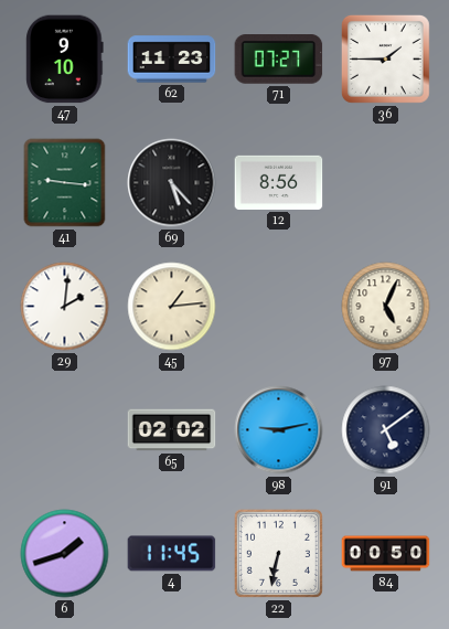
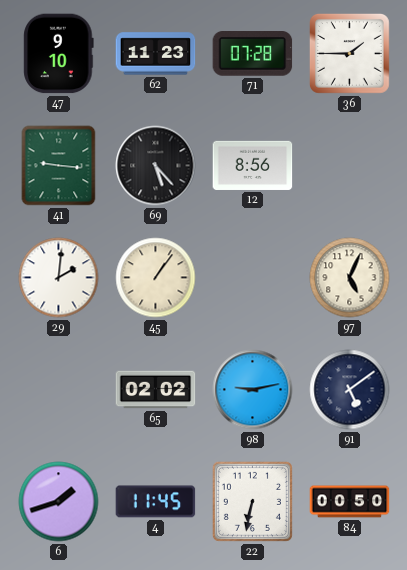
71: 07:27 -> 07:28 (253, 54)
45: 1:14 -> 1:06 (156, 278)
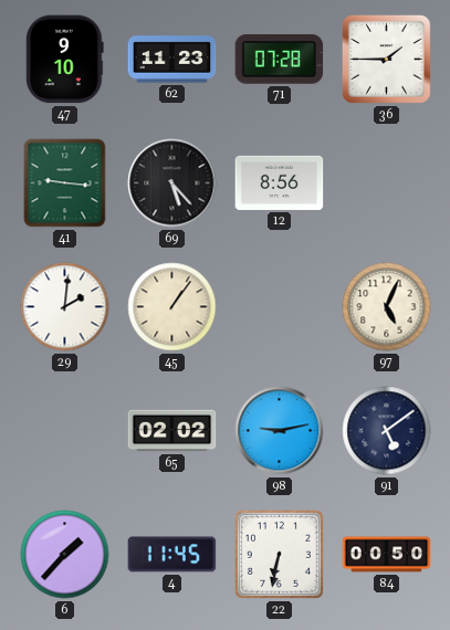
6: 1:42 -> 1:37 (65, 555)
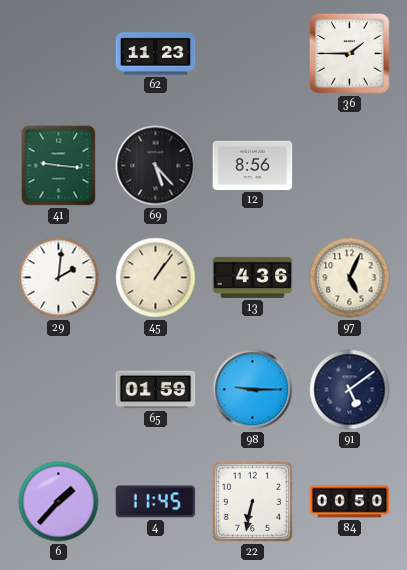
47: 9:10 -> none (65, 60)
71: 07:28 -> none (280, 60)
13: none -> 4:36 (253, 277)
65: 02:02 -> 01:59 (156, 390)
98: 9:13 -> 9:15 (253, 390)
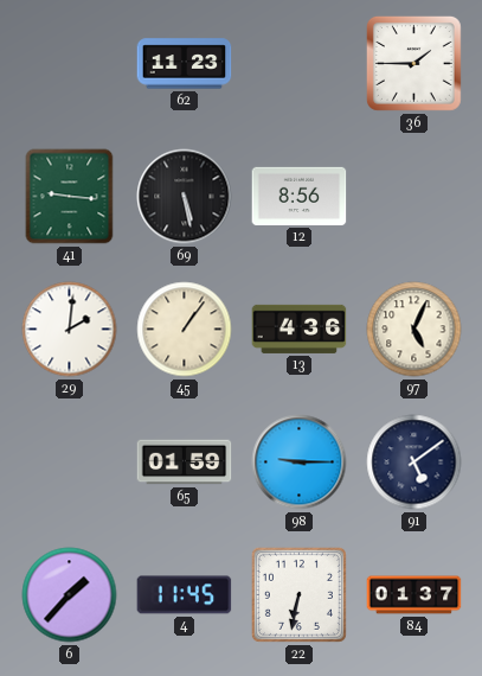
69: 5:23 -> 5:28 (185, 197)
84: 00:50 -> 01:37 (414, 595)
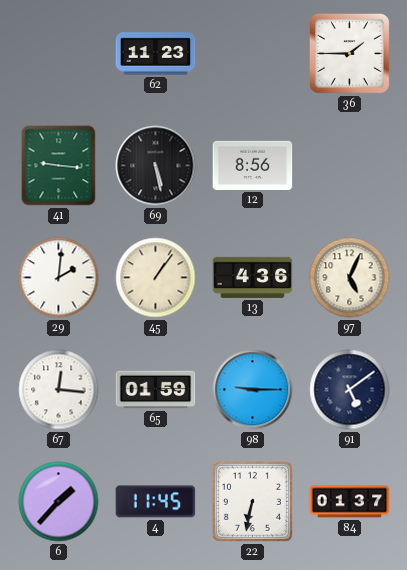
67: none -> 12:16 (59, 390)
